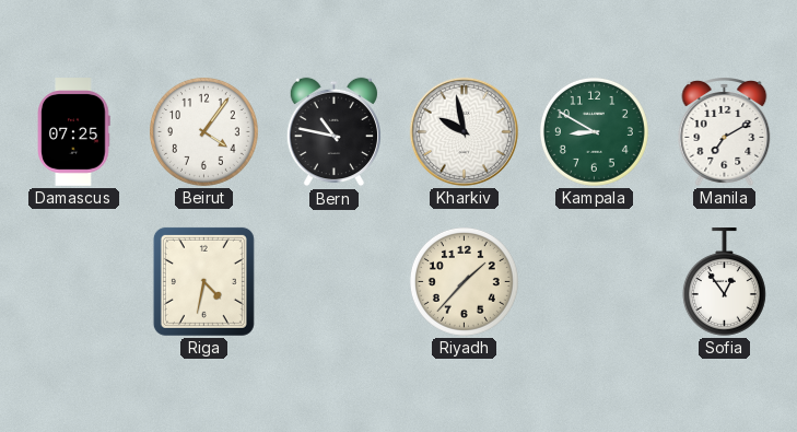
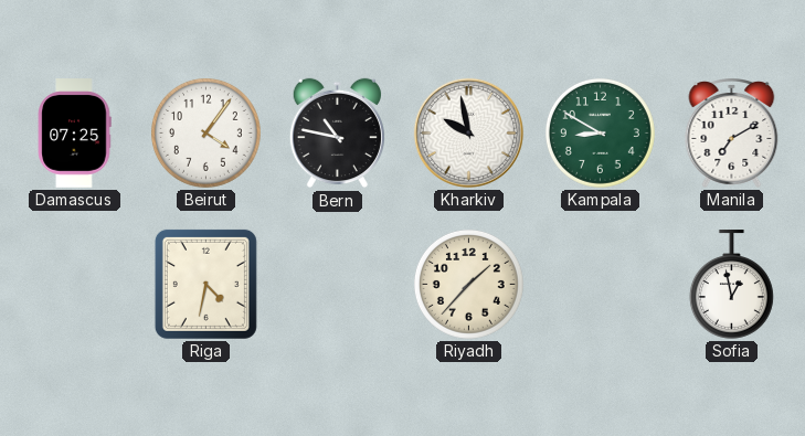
Sofia: 12:54 -> 12:58 (731, 285)
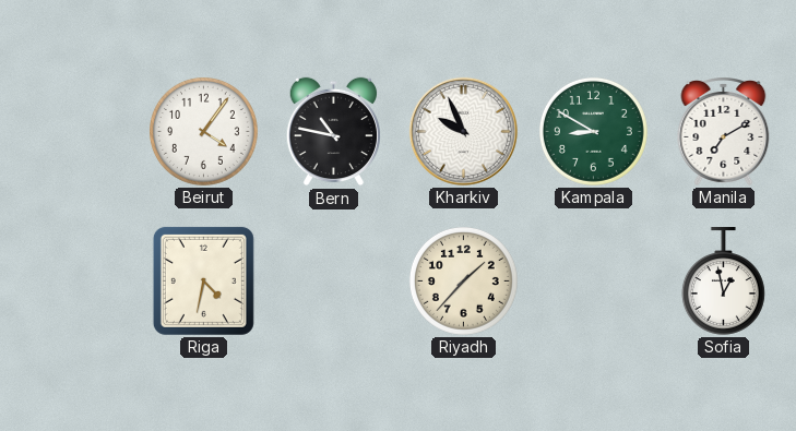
Damascus: 07:25 -> none (74, 134)
Kharkiv: 9:58 -> 9:56 (463, 131)
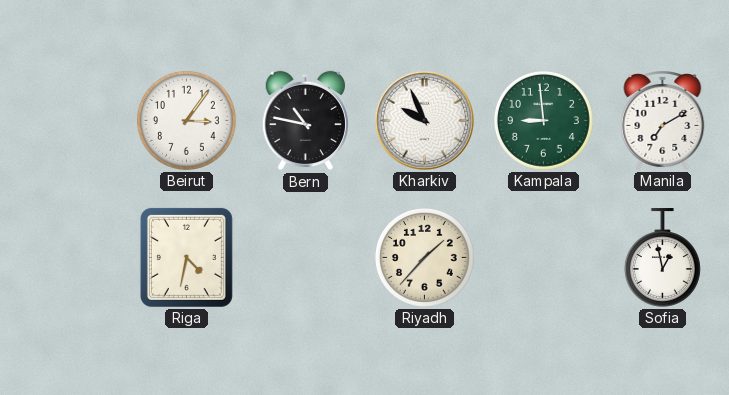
Beirut: 4:06 -> 3:06 (186, 120)
Kampala: 8:50 -> 8:59 (543, 120)
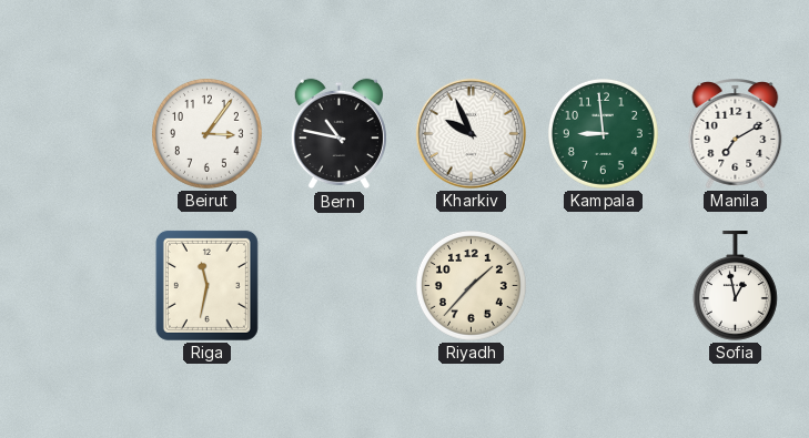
Riga: 4:32 -> 11:32 (206, 285)
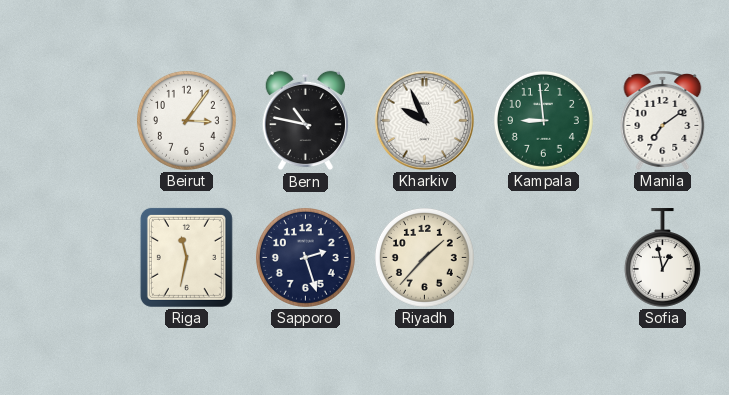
Manila: 7:10 -> 7:09 (663, 120)
Sapporo: none -> 2:27 (305, 257)
